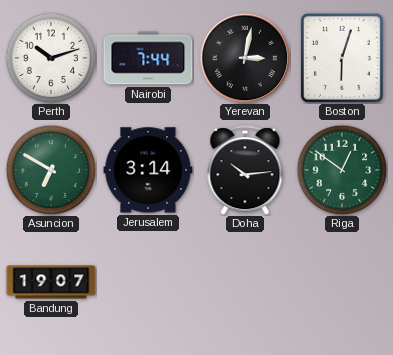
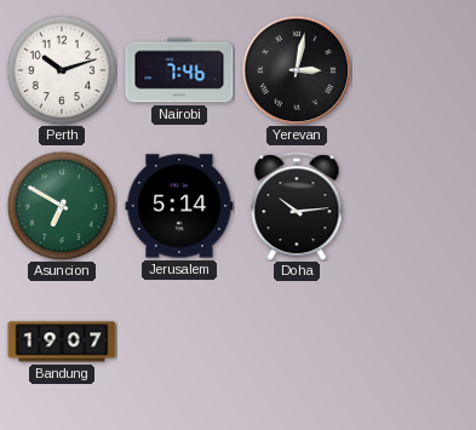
Nairobi: 7:44 -> 7:46 (179, 70)
Boston: 6:03 -> none (342, 58)
Jerusalem: 3:14 -> 5:14 (179, 206)
Riga: 12:51 -> none (342, 170)
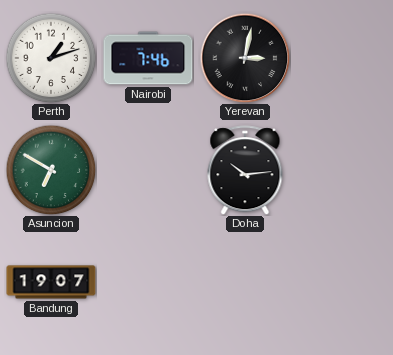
Perth: 10:12 -> 1:12 (51, 58)
Jerusalem: 5:14 -> none (179, 206)
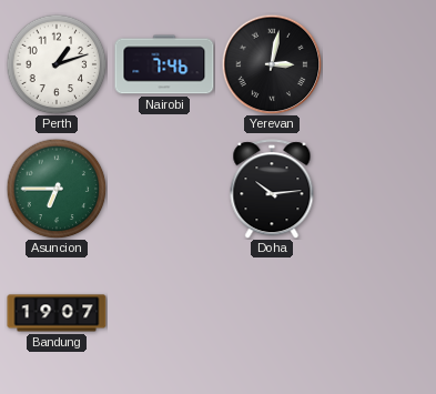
Asuncion: 6:50 -> 6:45 (57, 189)
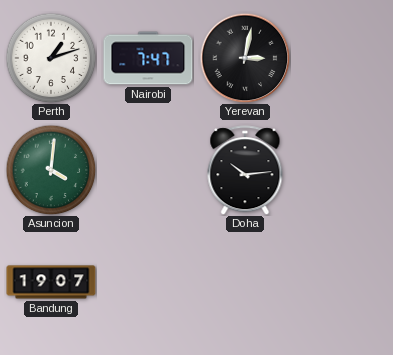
Nairobi: 7:46 -> 7:47 (148, 58)
Asuncion: 6:45 -> 4:01 (51, 170)
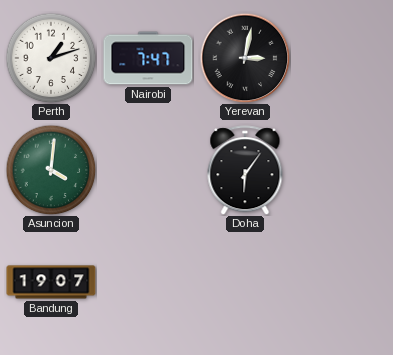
Doha: 10:14 -> 6:06 (245, 170)
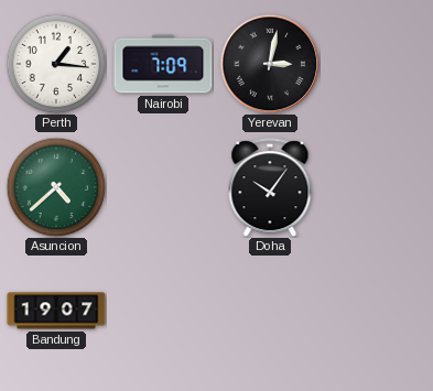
Perth: 1:12 -> 1:16 (56, 64)
Nairobi: 7:47 -> 7:09 (163, 64)
Asuncion: 4:01 -> 4:38 (56, 187)
Doha: 6:06 -> 10:06 (270, 187)
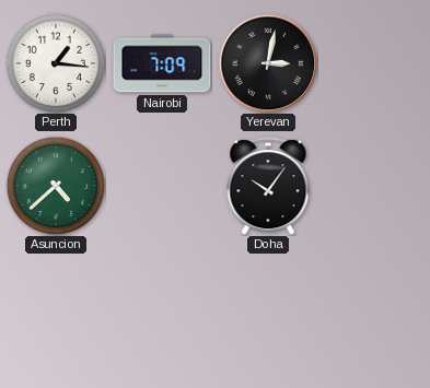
Bandung: 19:07 -> none (56, 311)
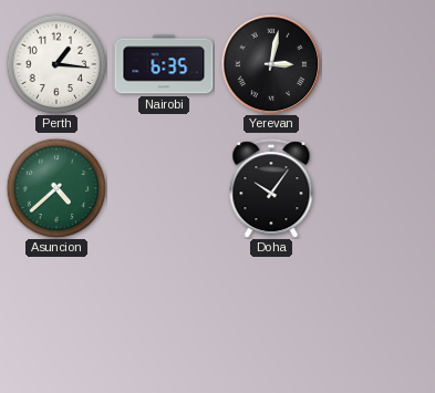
Nairobi: 7:09 -> 6:35 (164, 64)
